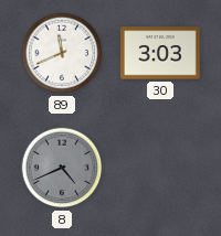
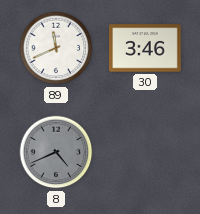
30: 3:03 -> 3:46 (145, 48)
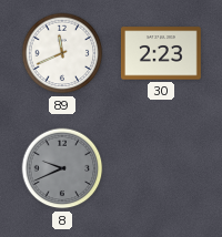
30: 3:46 -> 2:23 (161, 53)
8: 4:41 -> 9:41 (62, 168)
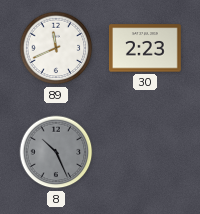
8: 9:41 -> 10:26 (56, 152)
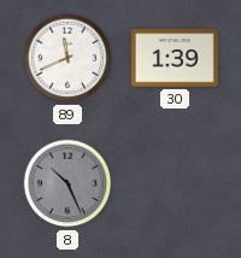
30: 2:23 -> 1:39 (175, 58)
